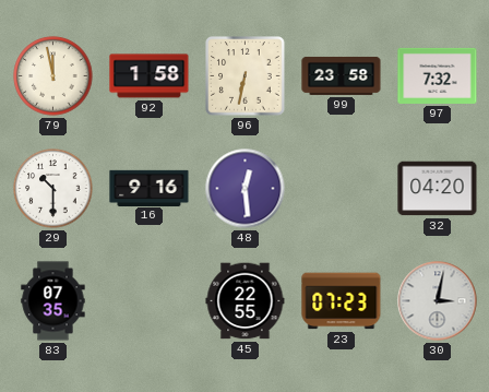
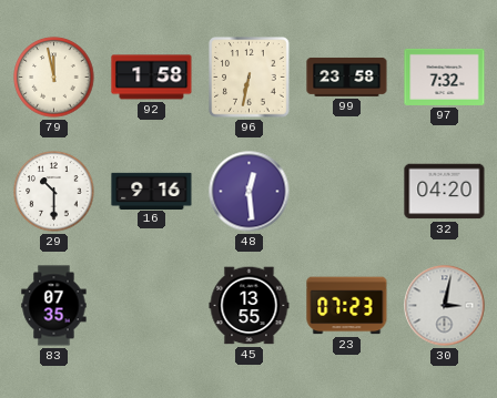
45: 22:55 -> 13:55 (250, 306)
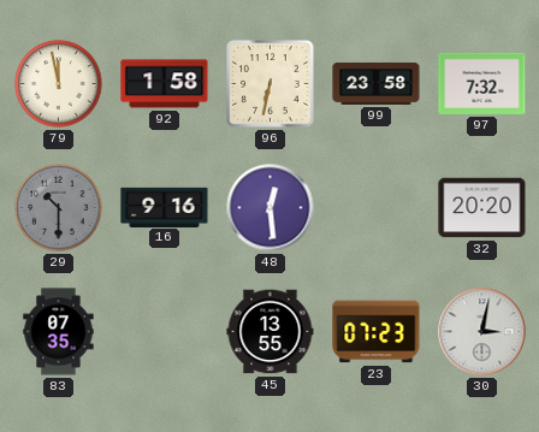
29 dial: white -> grey (59, 208)
32: 04:20 -> 20:20 (482, 208)
